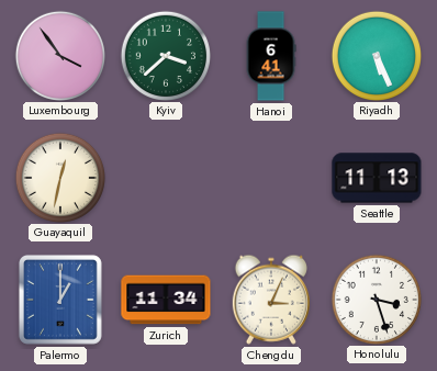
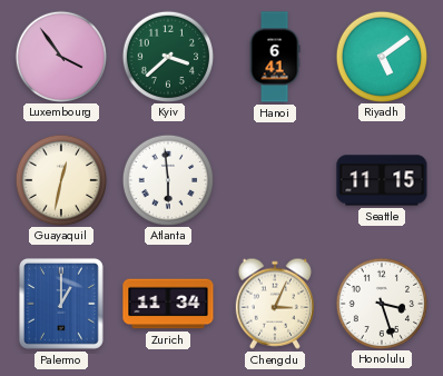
Riyadh: 5:26 -> 5:09 (381, 56)
Atlanta: none -> 5:59 (167, 179)
Seattle: 11:13 -> 11:15 (382, 180)
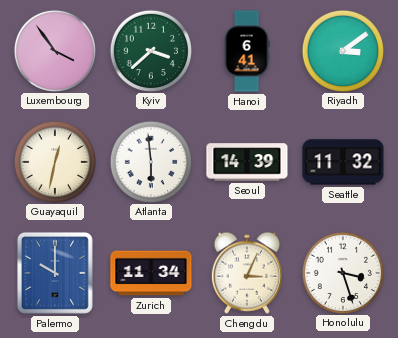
Riyadh: 5:09 -> 3:09 (342, 50)
Seoul: none -> 14:39 (247, 162)
Seattle: 11:15 -> 11:32 (343, 162)
Palermo: 1:00 -> 10:00 (55, 273)
